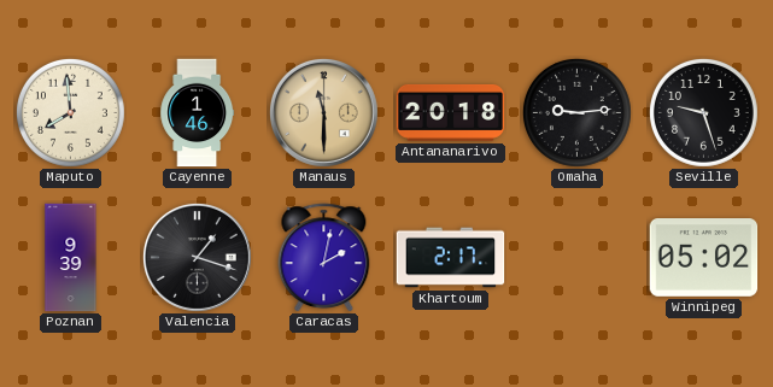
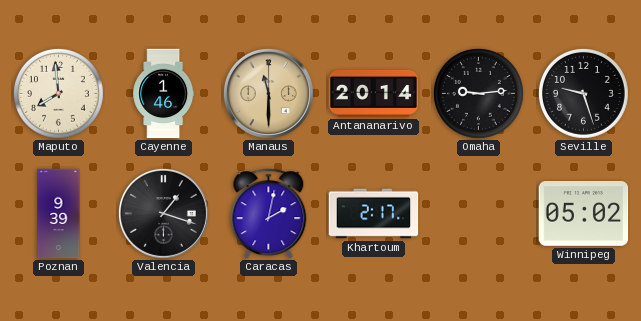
Antananarivo: 20:18 -> 20:14 (374, 93)
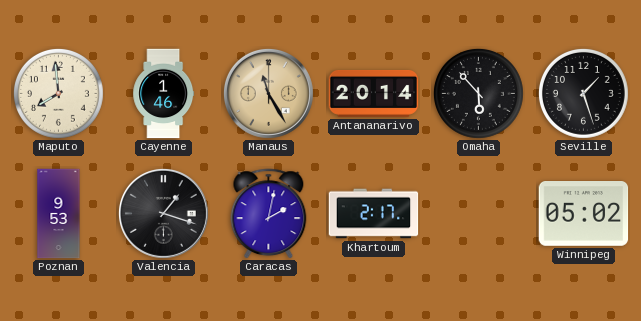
Manaus: 11:30 -> 11:25 (268, 93)
Omaha: 9:14 -> 5:53 (478, 93)
Seville: 9:27 -> 1:27 (583, 93)
Poznan: 9:39 -> 9:53 (59, 214)
